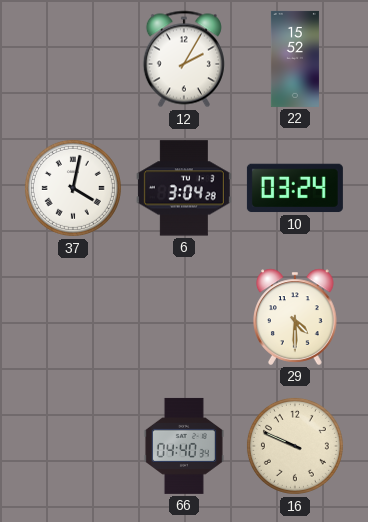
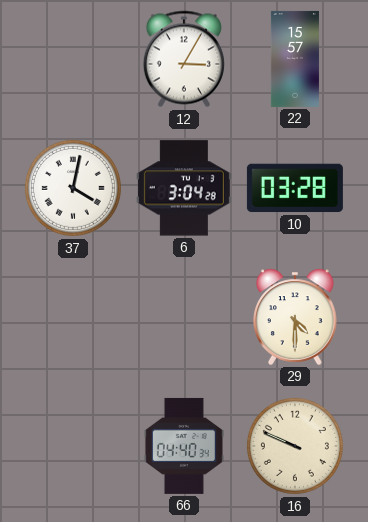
12: 2:05 -> 3:05 (184, 59)
22: 15:52 -> 15:57 (295, 59)
10: 03:24 -> 03:28 (295, 188)
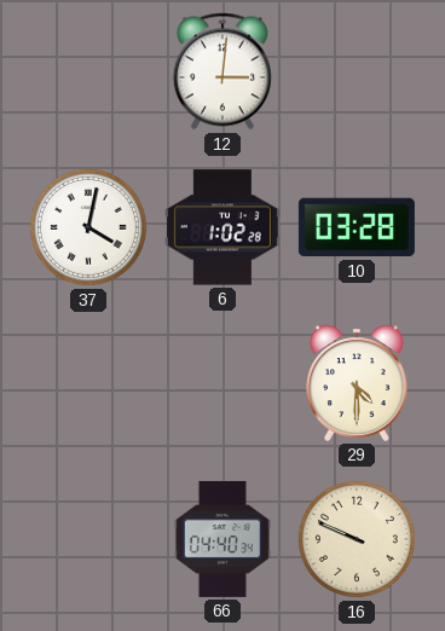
12: 3:05 -> 3:01 (223, 71)
22: 15:57 -> none (295, 59)
6: 3:04 -> 1:02 (223, 227)
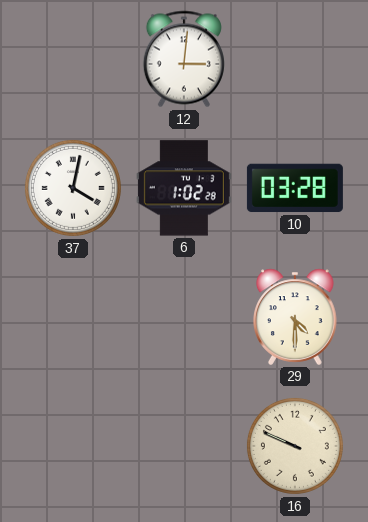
66: 04:40 -> none (223, 539)
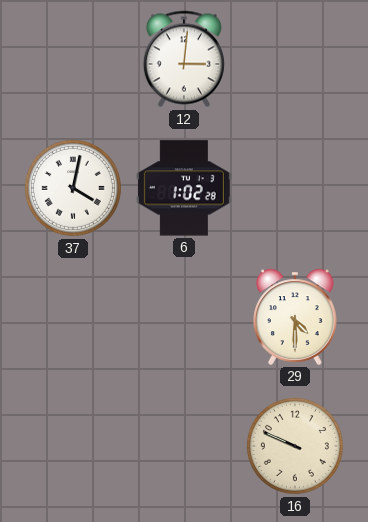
10: 03:28 -> none (295, 188)
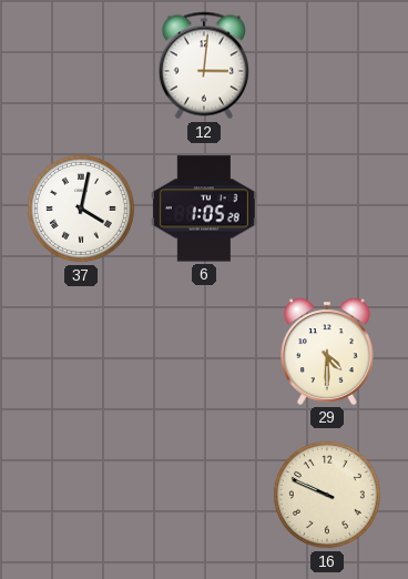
6: 1:02 -> 1:05 (204, 209)
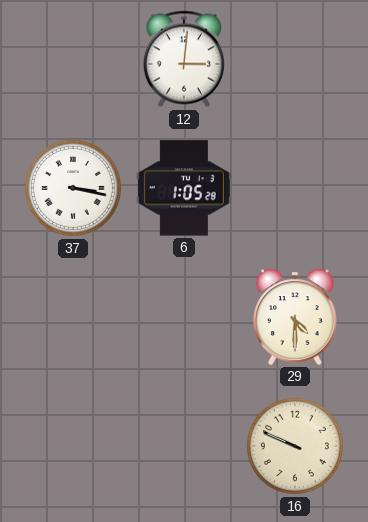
37: 4:02 -> 3:17 (73, 188)
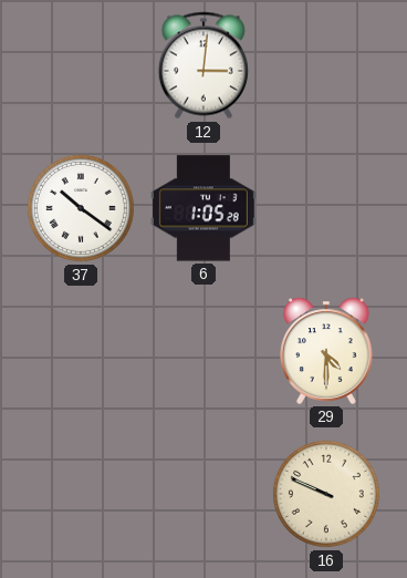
37: 3:17 -> 10:21 (81, 208)
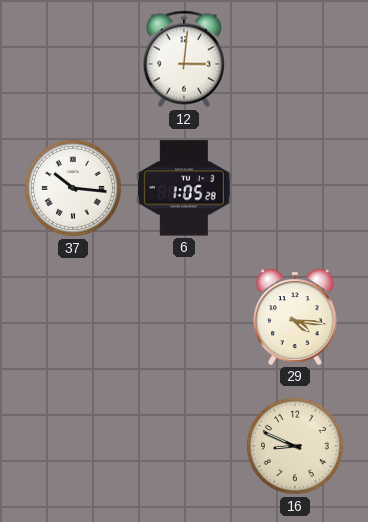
37: 10:21 -> 10:16 (73, 188)
29: 4:30 -> 4:16 (296, 317)
16: 9:49 -> 8:49 (295, 446)
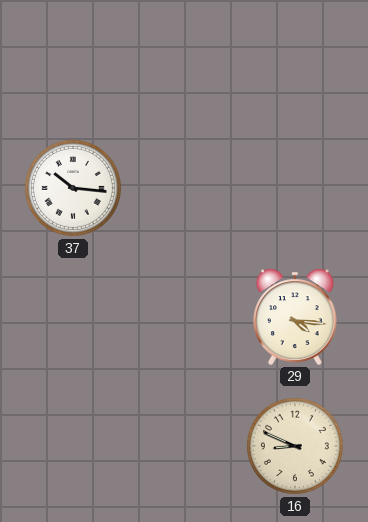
12: 3:01 -> none (184, 59)
6: 1:05 -> none (184, 188)
